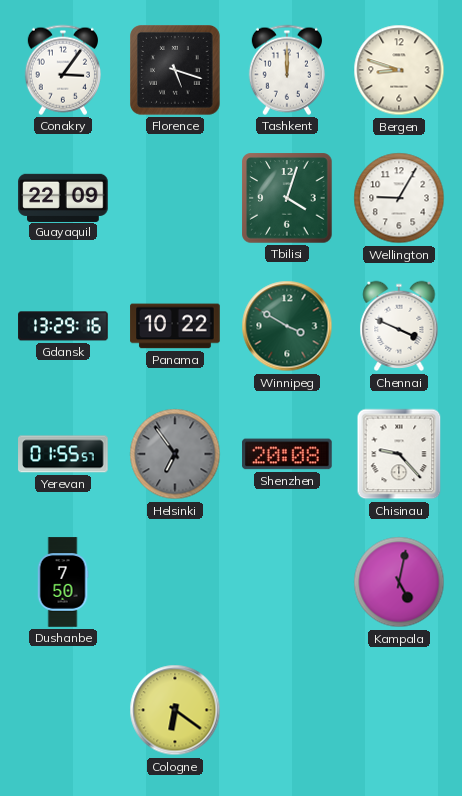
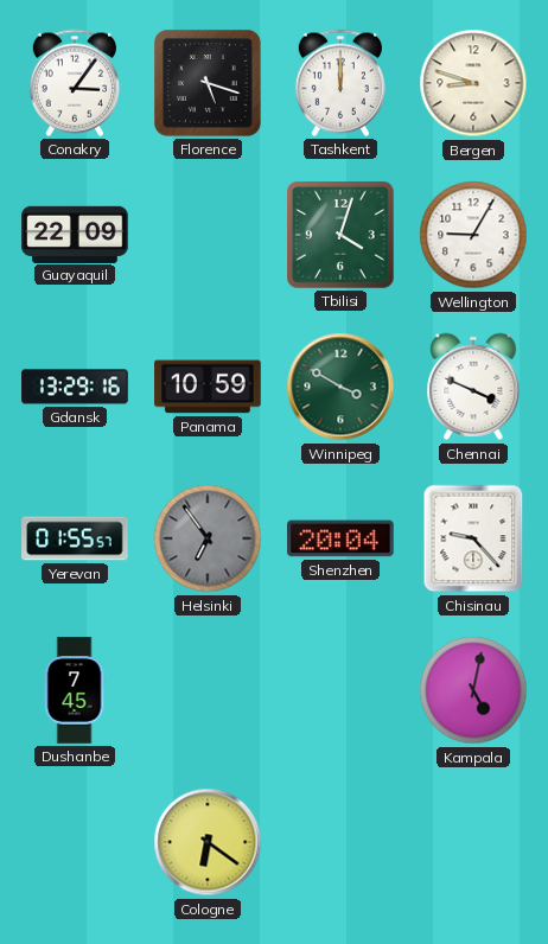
Panama: 10:22 -> 10:59 (208, 387)
Shenzhen: 20:08 -> 20:04 (340, 538)
Dushanbe: 7:50 -> 7:45 (75, 690)
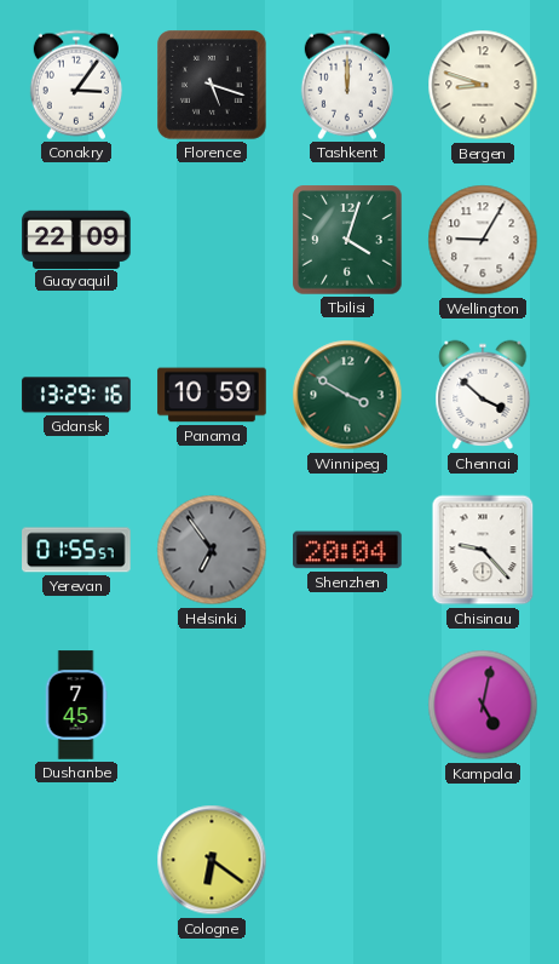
Chennai: 3:49 -> 3:52 (483, 395)
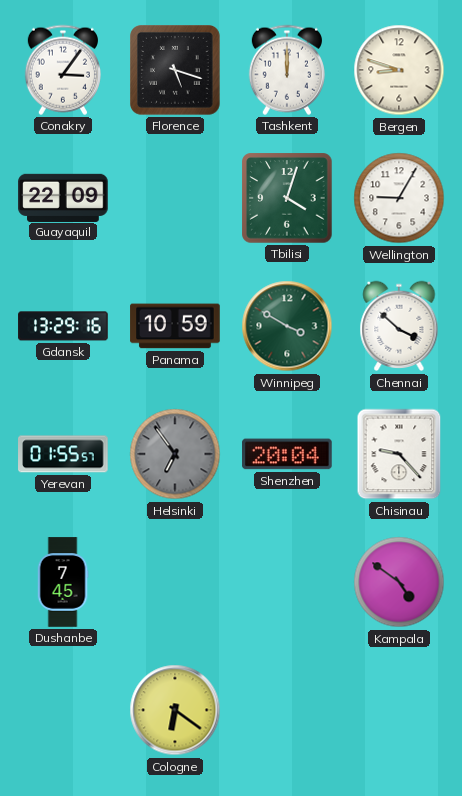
Kampala: 5:02 -> 4:51 (399, 582)
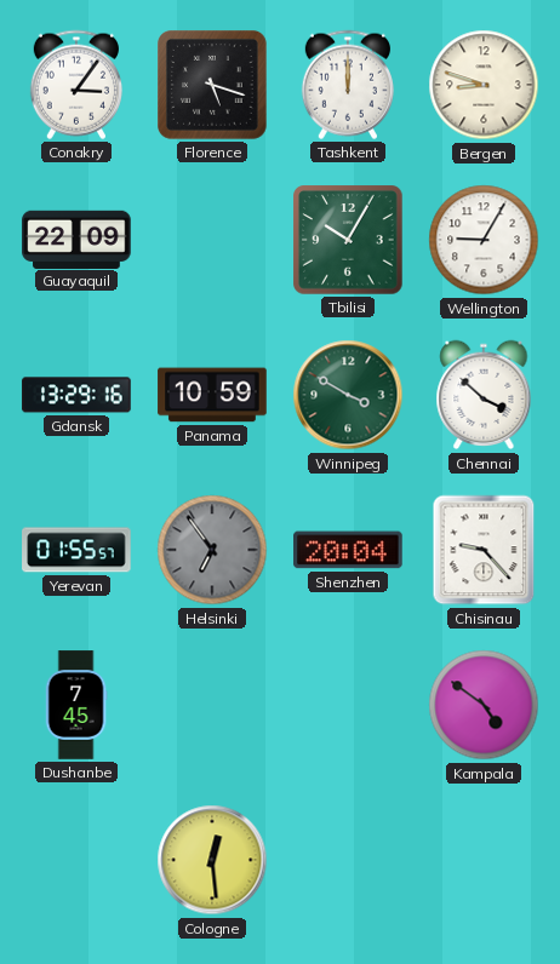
Tbilisi: 4:03 -> 10:05 (348, 240)
Cologne: 6:21 -> 12:29 (212, 860)
